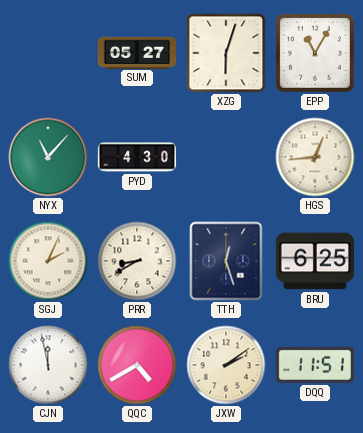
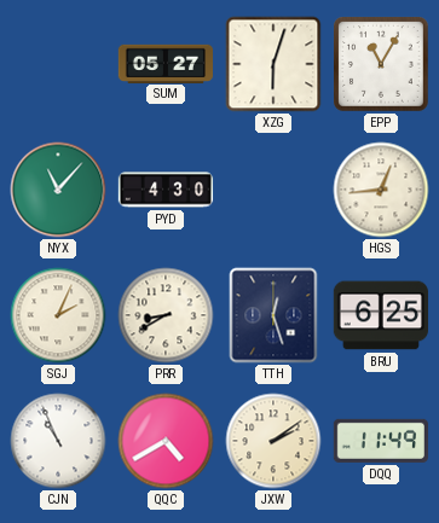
CJN: 11:58 -> 10:56 (58, 441)
DQQ: 11:51 -> 11:49 (380, 441)
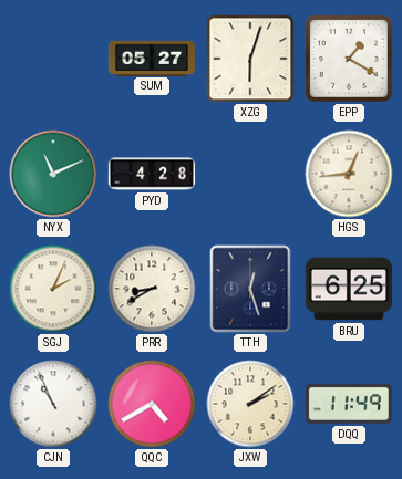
EPP: 11:05 -> 1:20 (350, 60)
NYX: 11:07 -> 11:11 (53, 174)
PYD: 4:30 -> 4:28 (152, 174)
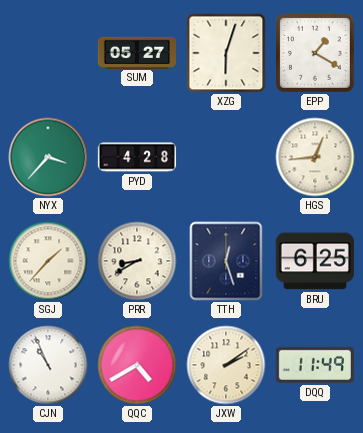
NYX: 11:11 -> 3:37 (48, 157)
SGJ: 2:04 -> 1:37 (48, 261)
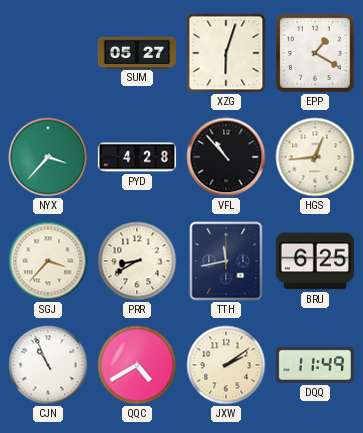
VFL: none -> 10:53 (226, 157)
SGJ: 1:37 -> 3:37 (48, 261)
TTH: 12:27 -> 11:43 (226, 261)
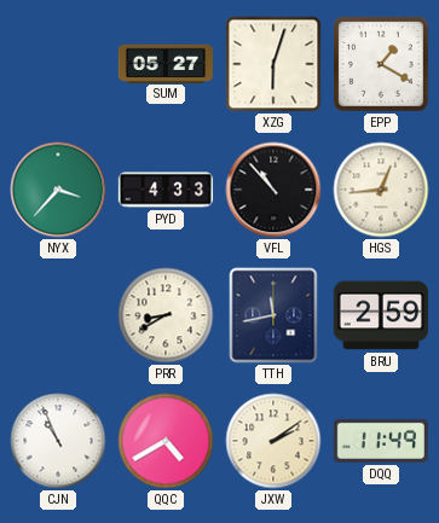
PYD: 4:28 -> 4:33 (166, 190)
SGJ: 3:37 -> none (48, 261)
BRU: 6:25 -> 2:59 (380, 315)
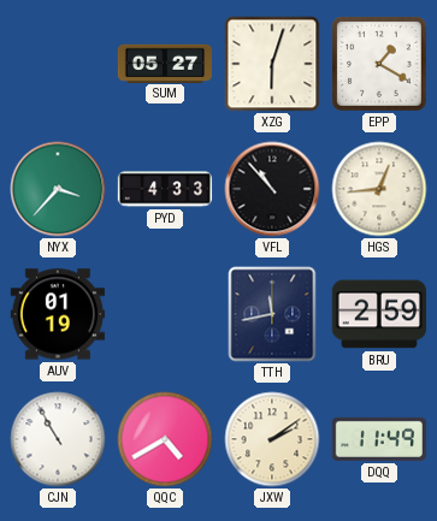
AUV: none -> 01:19 (57, 314)
PRR: 8:40 -> none (166, 315)
CJN: 10:56 -> 10:55 (58, 439)
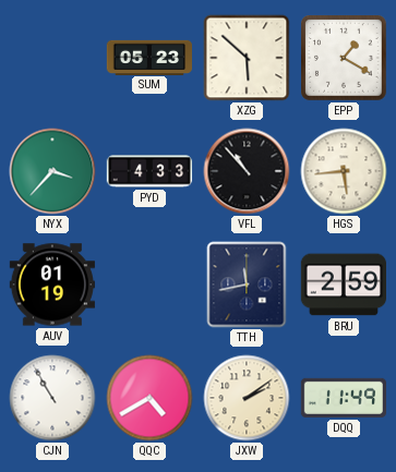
SUM: 05:27 -> 05:23 (148, 57)
XZG: 6:03 -> 5:52 (247, 58)
HGS: 12:44 -> 5:44 (344, 171)
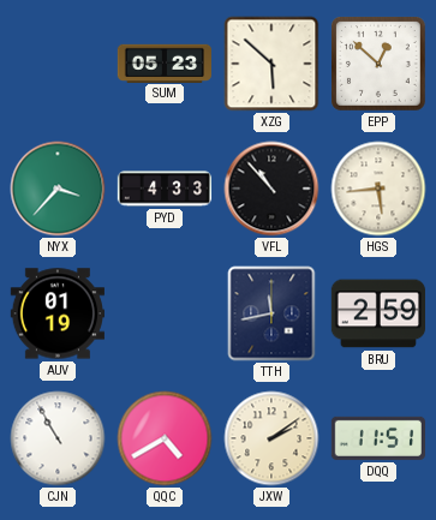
EPP: 1:20 -> 12:52 (380, 65)
DQQ: 11:49 -> 11:51 (377, 438)
